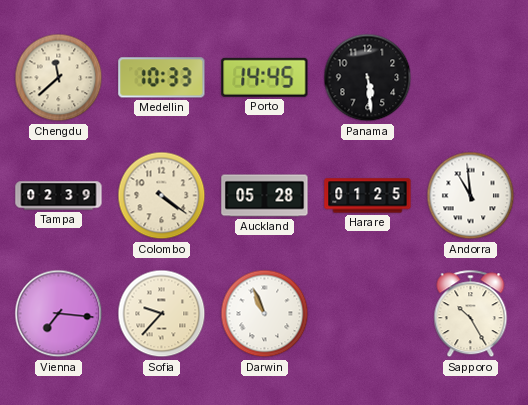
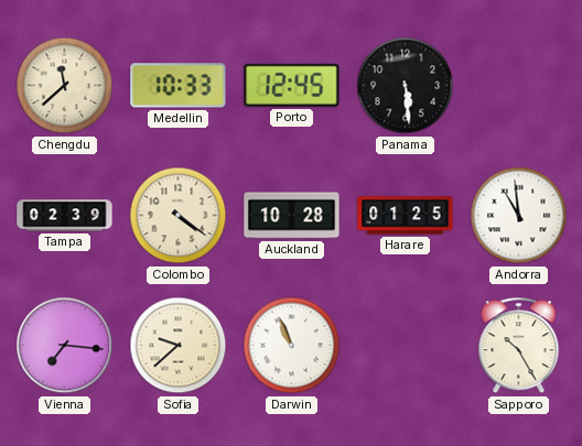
Porto: 14:45 -> 12:45 (292, 85)
Auckland: 05:28 -> 10:28 (292, 216)
Sofia: 9:37 -> 9:38 (179, 346)
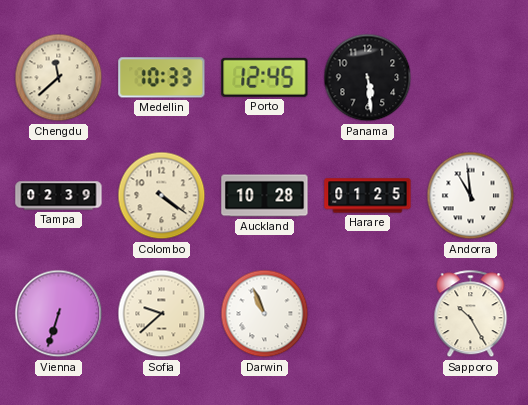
Vienna: 7:16 -> 6:33 (59, 314)
